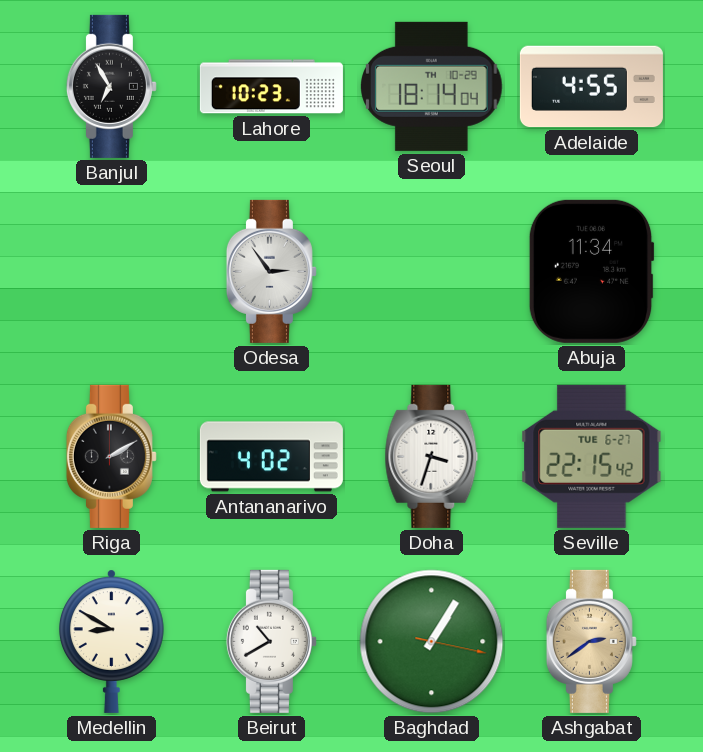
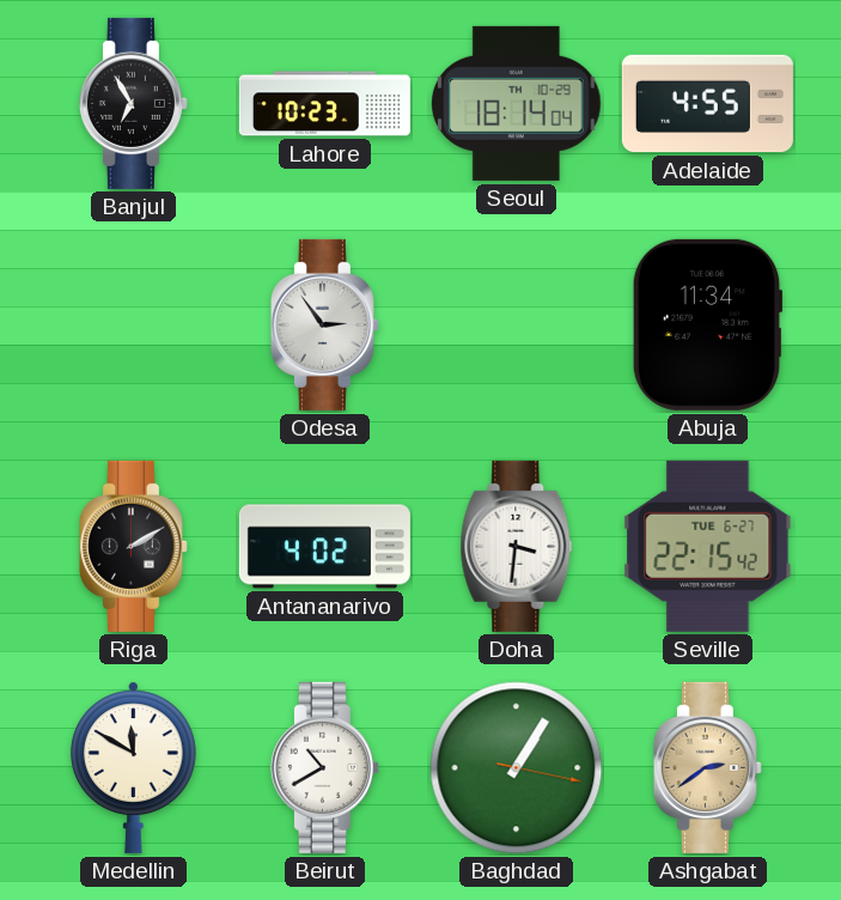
Doha: 3:33 -> 3:31 (517, 546)
Medellin: 8:50 -> 11:50 (133, 767)
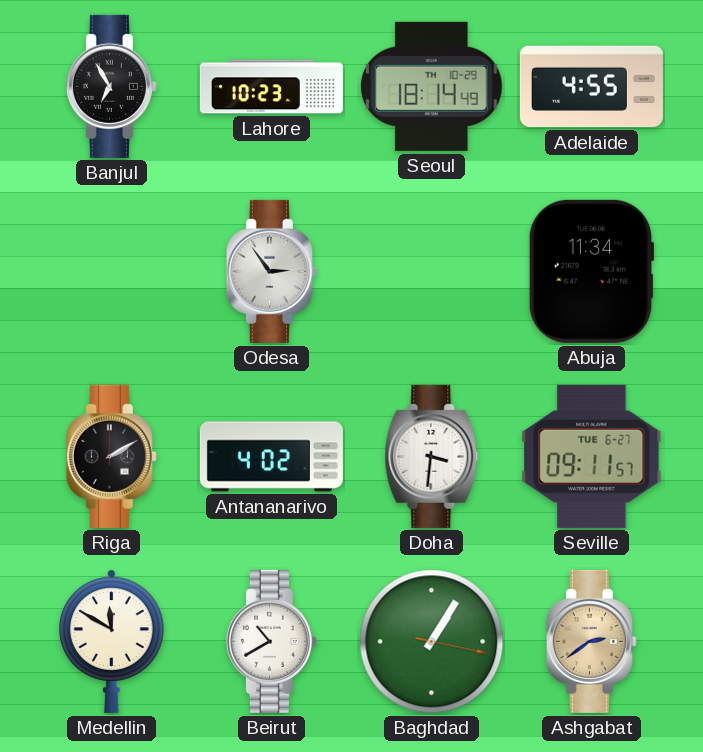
Seoul: 18:14:04 -> 18:14:49 (432, 86)
Seville: 22:15 -> 09:11 (592, 456)
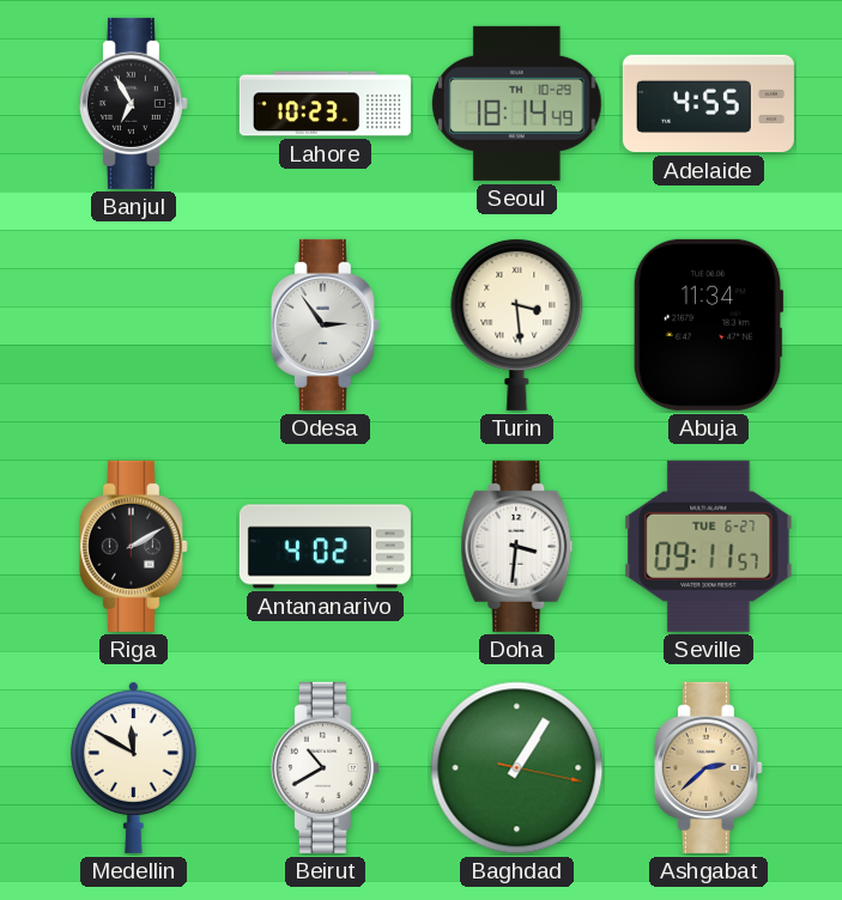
Turin: none -> 3:29 (517, 324)
Ashgabat: 2:39 -> 2:38 (708, 767)
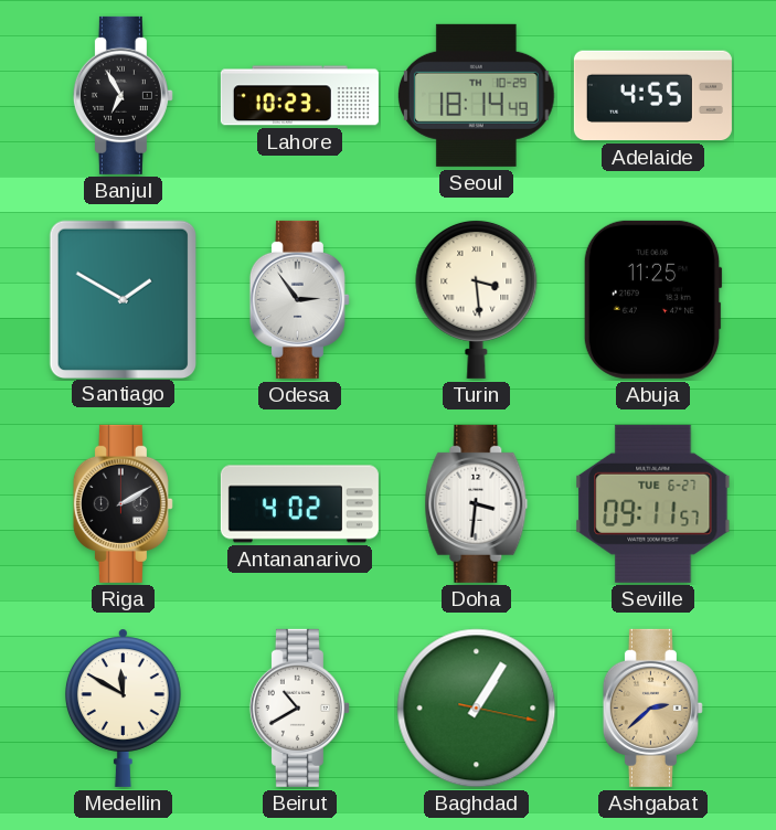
Santiago: none -> 1:50 (123, 299)
Abuja: 11:34 -> 11:25 (652, 299)
